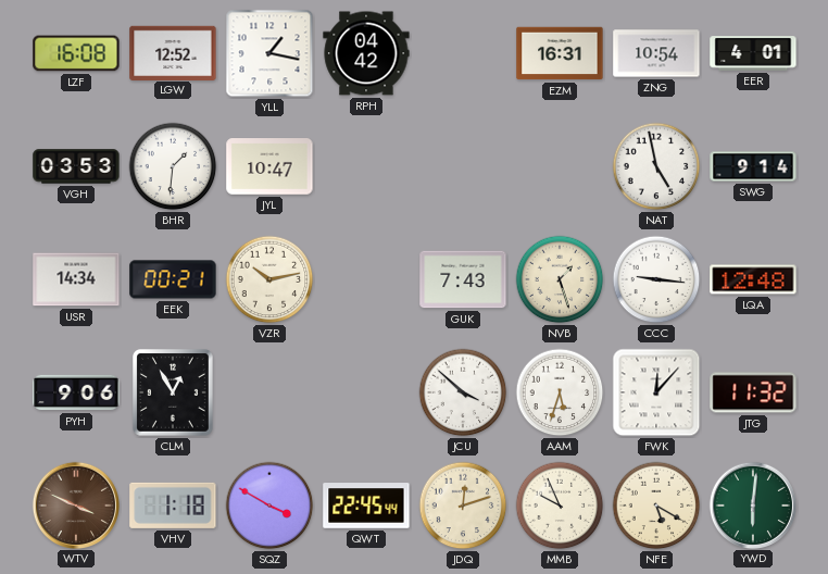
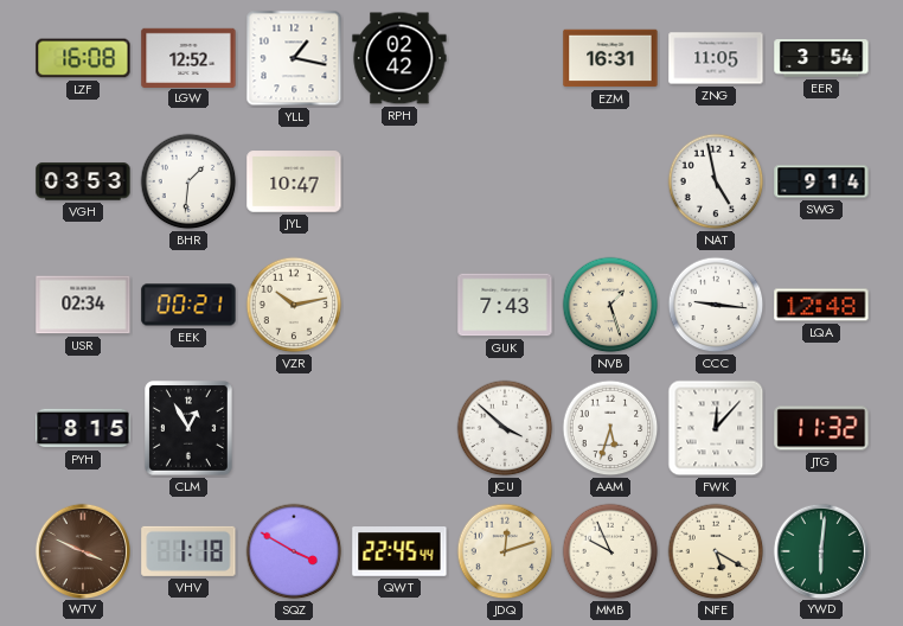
RPH: 04:42 -> 02:42 (399, 58)
ZNG: 10:54 -> 11:05 (716, 58)
EER: 4:01 -> 3:54 (821, 58)
USR: 14:34 -> 02:34 (83, 305)
PYH: 9:06 -> 8:15 (83, 428)
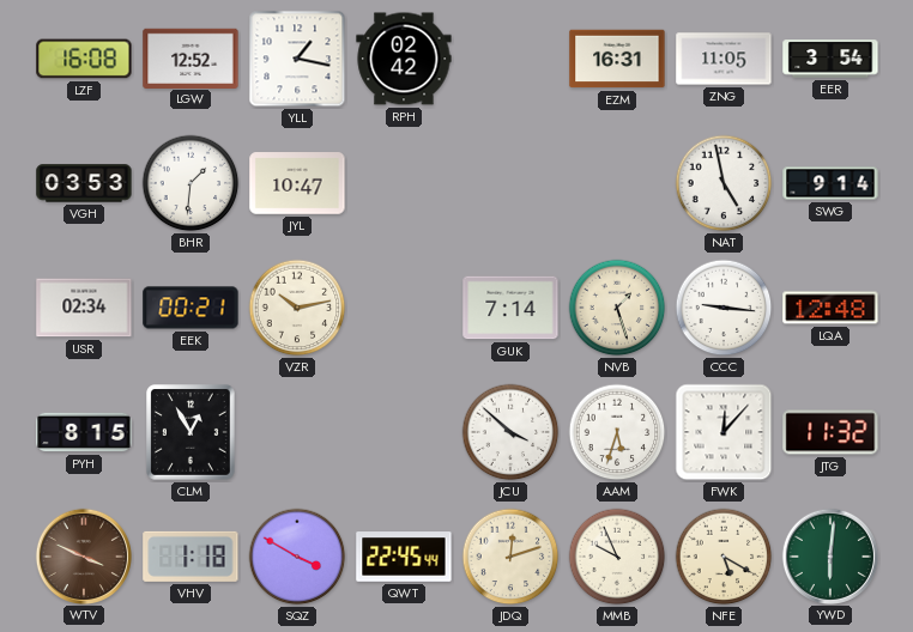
GUK: 7:43 -> 7:14 (510, 308)
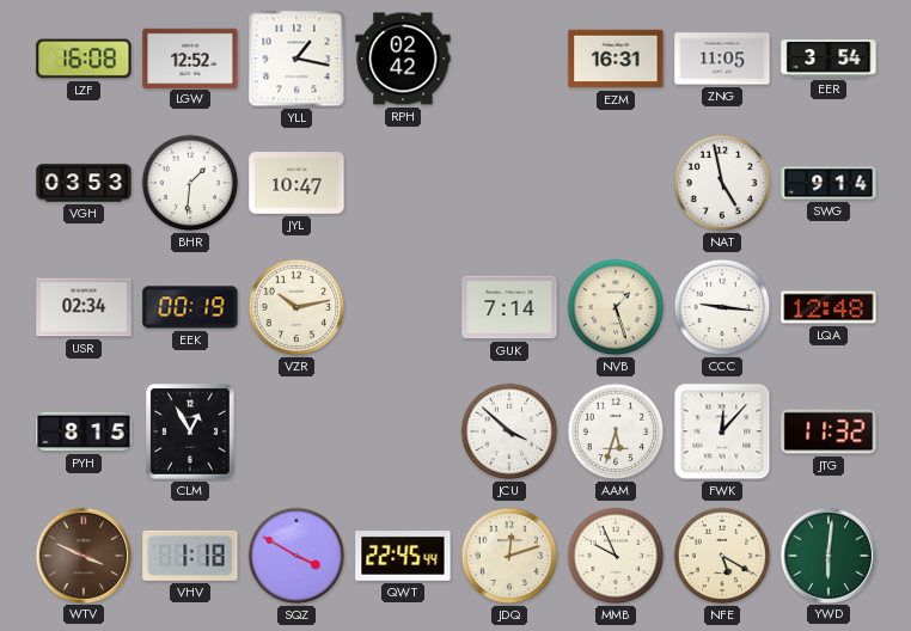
EEK: 00:21 -> 00:19 (190, 307)
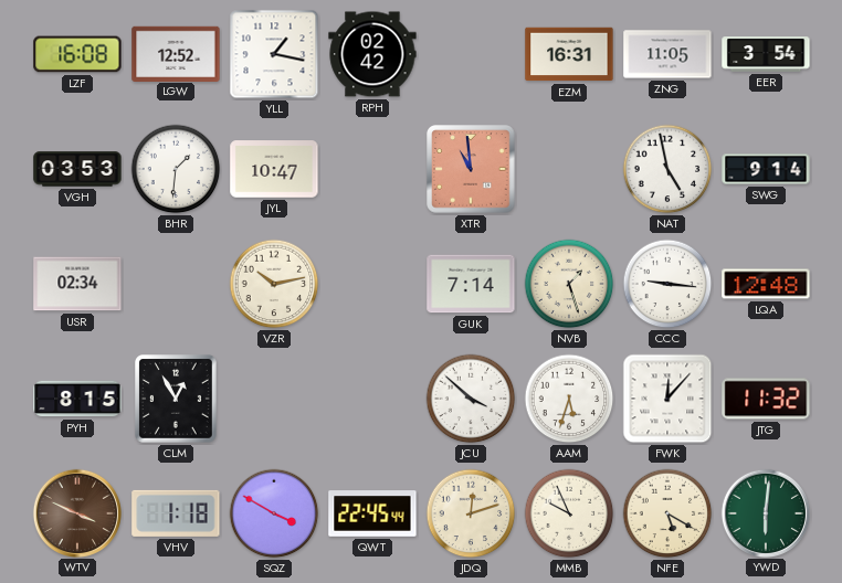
XTR: none -> 10:59 (471, 169)
EEK: 00:19 -> none (190, 307)
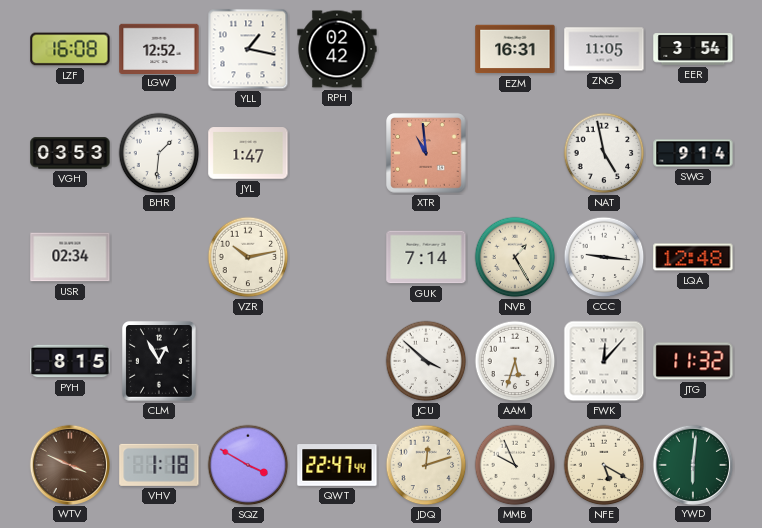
JYL: 10:47 -> 1:47 (248, 153)
NVB: 1:27 -> 1:25 (515, 257)
QWT: 22:45 -> 22:47 (337, 465)
